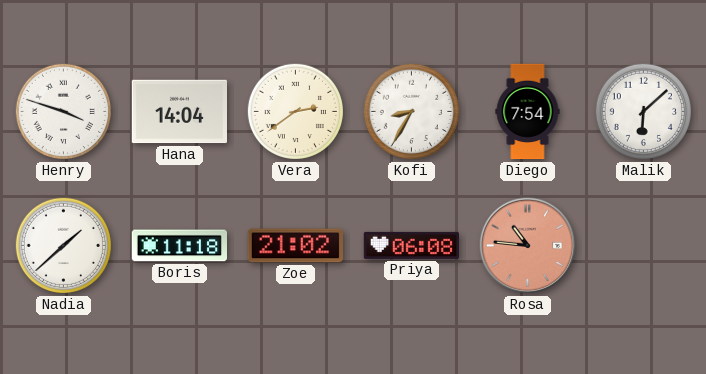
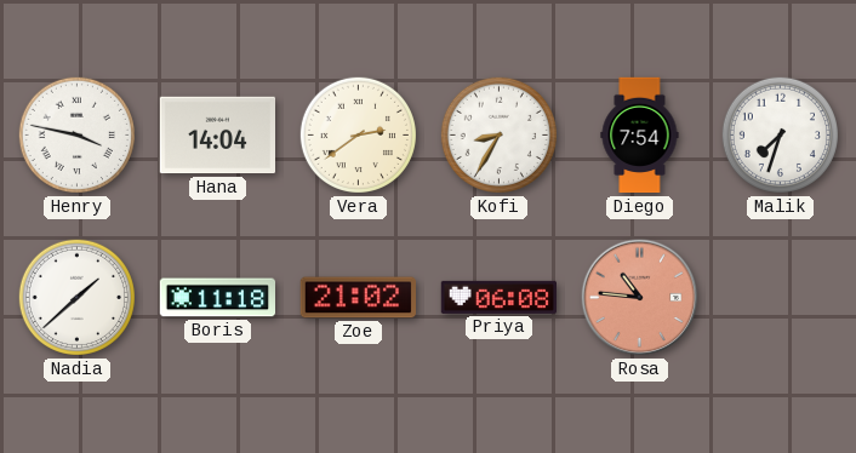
Henry: 3:48 -> 3:47 (76, 134)
Malik: 6:08 -> 7:33 (780, 134)
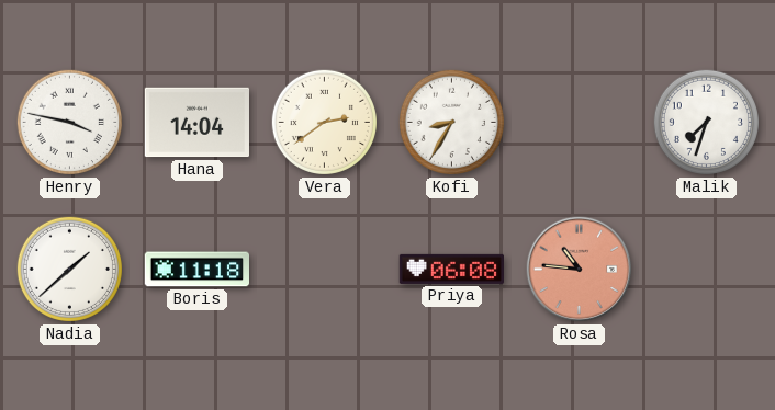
Diego: 7:54 -> none (640, 136)
Zoe: 21:02 -> none (358, 298)
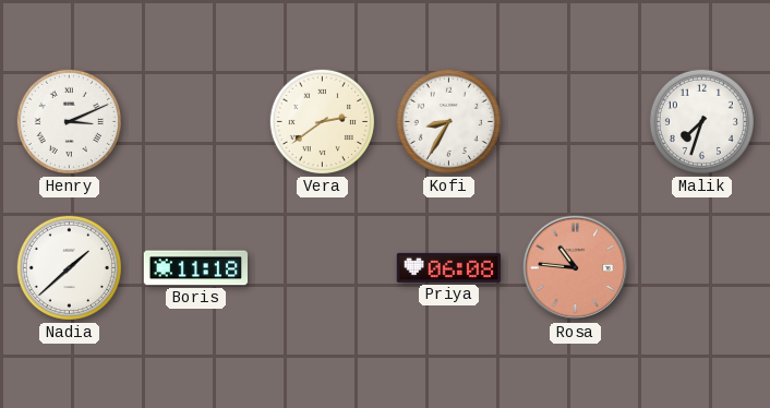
Henry: 3:47 -> 3:11 (69, 121)
Hana: 14:04 -> none (196, 123)
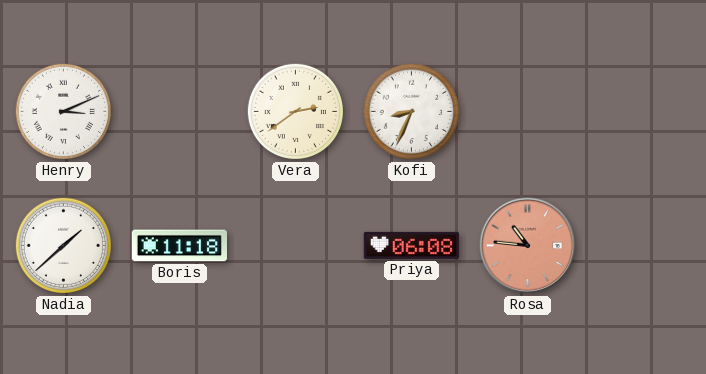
Kofi: 8:35 -> 8:34 (411, 111)
Malik: 7:33 -> none (701, 121)
